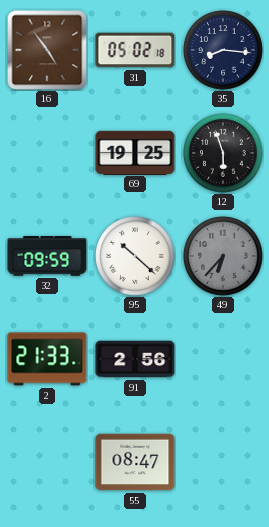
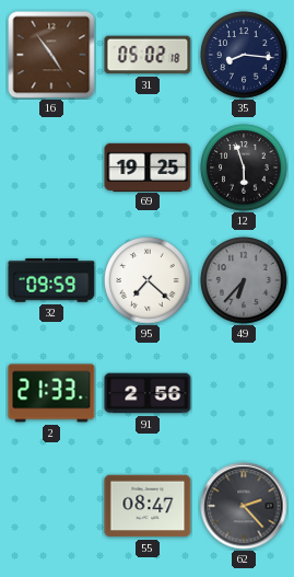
95: 10:22 -> 7:22 (148, 280)
62: none -> 2:23 (244, 506)
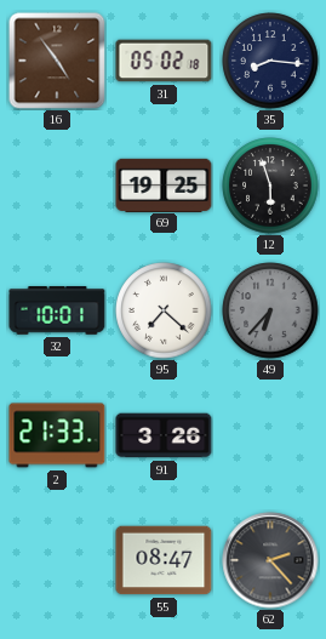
32: 09:59 -> 10:01 (57, 310)
91: 2:56 -> 3:26 (164, 435)
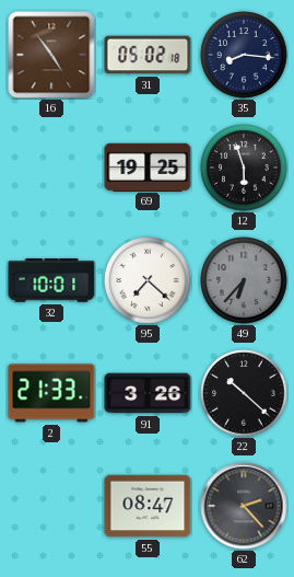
22: none -> 10:22 (244, 393)
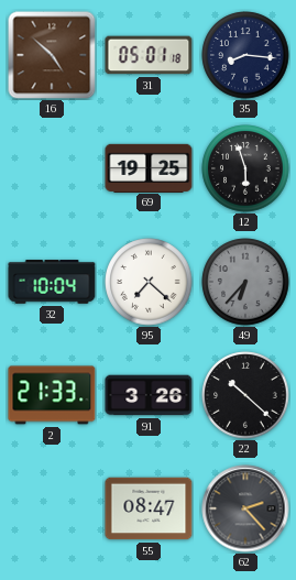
16: 4:54 -> 4:52 (52, 55)
31: 05:02 -> 05:01 (149, 55)
32: 10:01 -> 10:04 (52, 282)
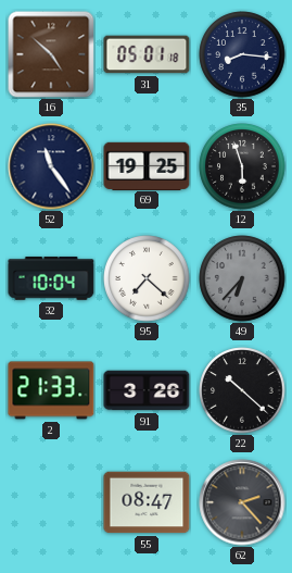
52: none -> 11:24 (51, 166)
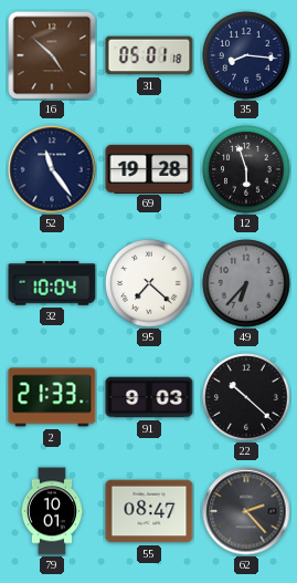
69: 19:25 -> 19:28 (149, 168)
91: 3:26 -> 9:03 (149, 397)
79: none -> 10:01 (52, 511)
